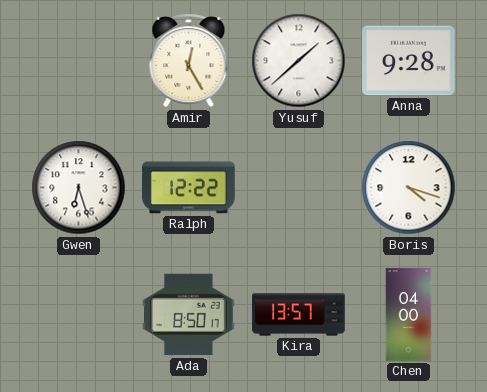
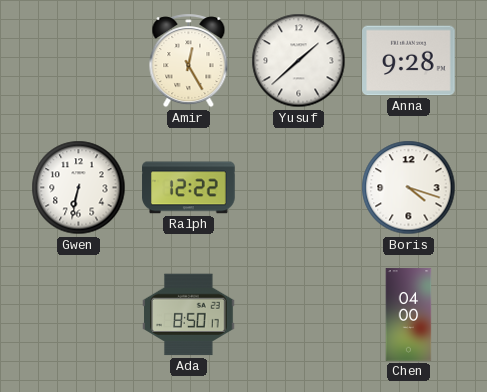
Gwen: 6:27 -> 6:32 (79, 188)
Kira: 13:57 -> none (299, 315)
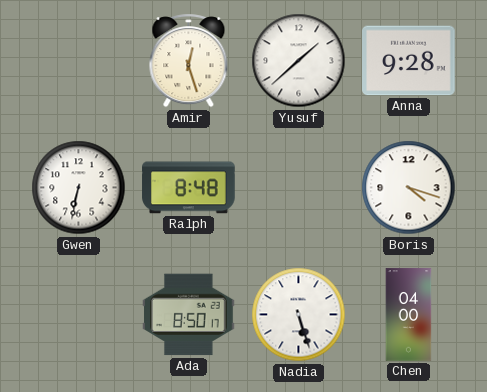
Amir: 12:25 -> 12:27 (189, 61)
Ralph: 12:22 -> 8:48 (189, 188)
Nadia: none -> 5:27 (299, 315)
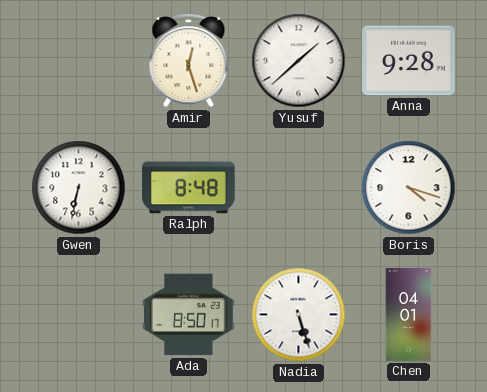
Chen: 04:00 -> 04:01 (409, 315)
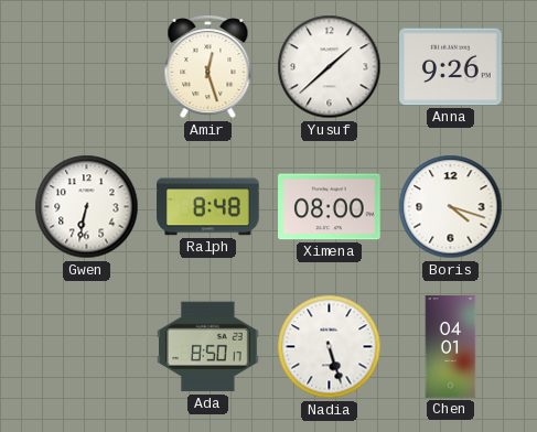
Anna: 9:28 -> 9:26 (451, 67)
Ximena: none -> 08:00 (330, 207)
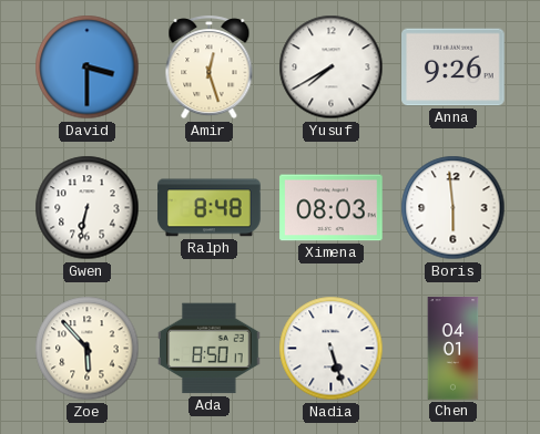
David: none -> 3:30 (88, 68)
Yusuf: 1:38 -> 7:40 (332, 68)
Ximena: 08:00 -> 08:03 (332, 208)
Boris: 4:18 -> 5:59 (454, 208)
Zoe: none -> 5:53 (88, 349)
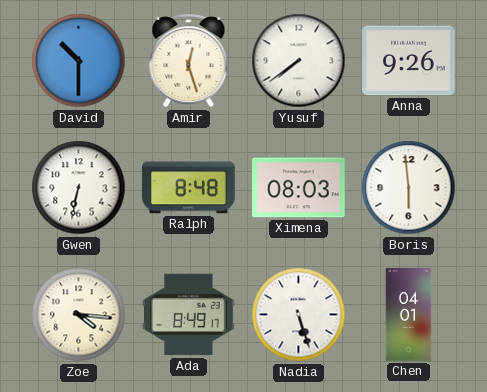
David: 3:30 -> 10:30 (79, 61)
Yusuf: 7:40 -> 7:39 (299, 61)
Zoe: 5:53 -> 4:16 (79, 315)
Ada: 8:50 -> 8:49 (189, 315)
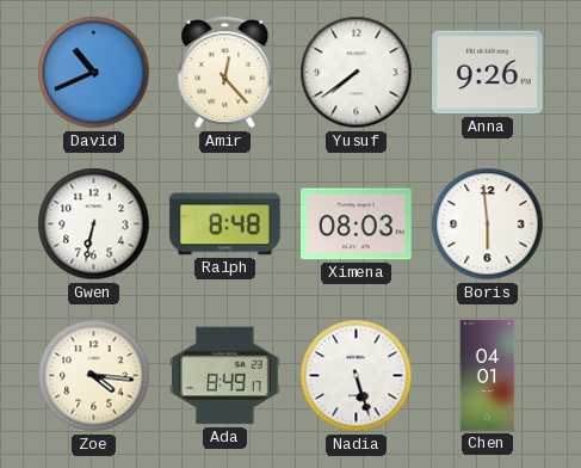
David: 10:30 -> 10:41 (94, 73)
Amir: 12:27 -> 12:23 (225, 73)
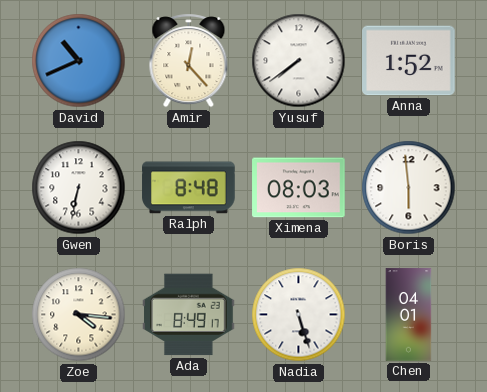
Anna: 9:26 -> 1:52 (409, 61)
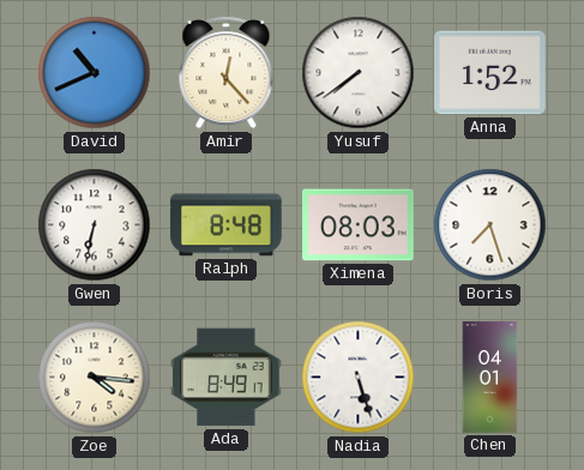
Boris: 5:59 -> 7:27 (490, 225)
